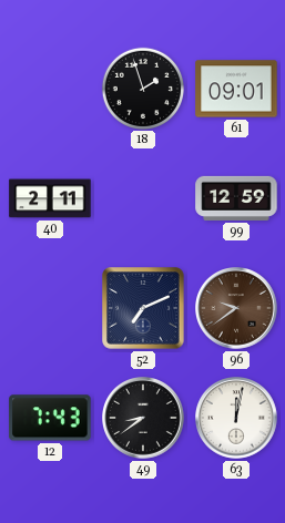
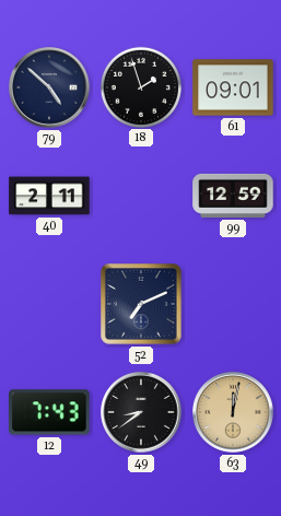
79: none -> 4:52 (50, 89)
96: 9:39 -> none (237, 309)
63 dial: white -> champagne (234, 413)
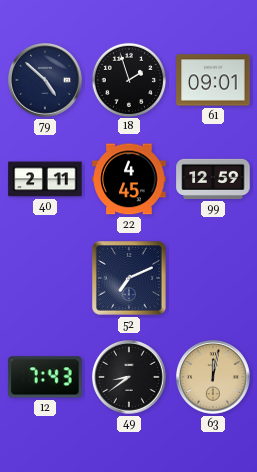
22: none -> 4:45 (129, 179)
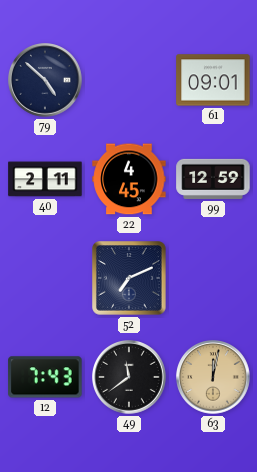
18: 1:57 -> none (128, 79)
49: 8:39 -> 11:39 (130, 378)
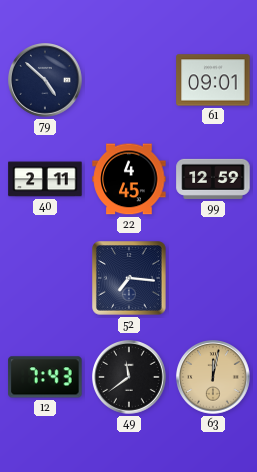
52: 7:11 -> 7:16 (129, 278)
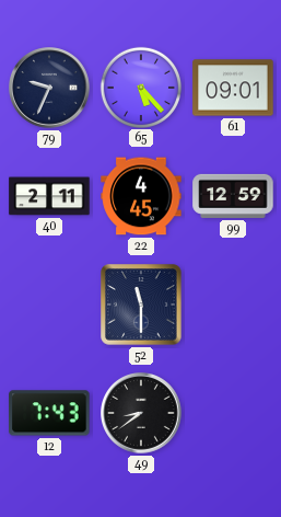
79: 4:52 -> 9:34 (50, 89)
65: none -> 5:23 (140, 87)
52: 7:16 -> 11:30 (141, 305)
49: 11:39 -> 8:39 (142, 414)
63: 12:02 -> none (214, 378)
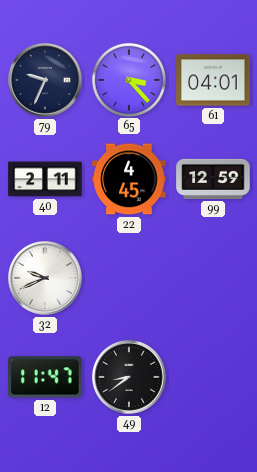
65: 5:23 -> 3:23 (128, 79)
61: 09:01 -> 04:01 (213, 80)
32: none -> 9:41 (46, 279)
52: 11:30 -> none (141, 305)
12: 7:43 -> 11:47 (45, 377)
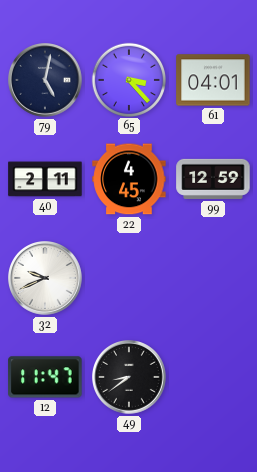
79: 9:34 -> 5:02 (46, 81)
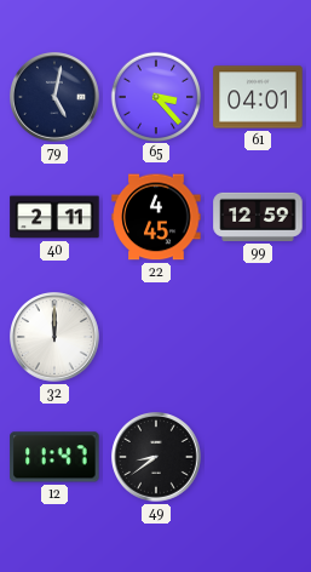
32: 9:41 -> 12:00 (56, 338)
